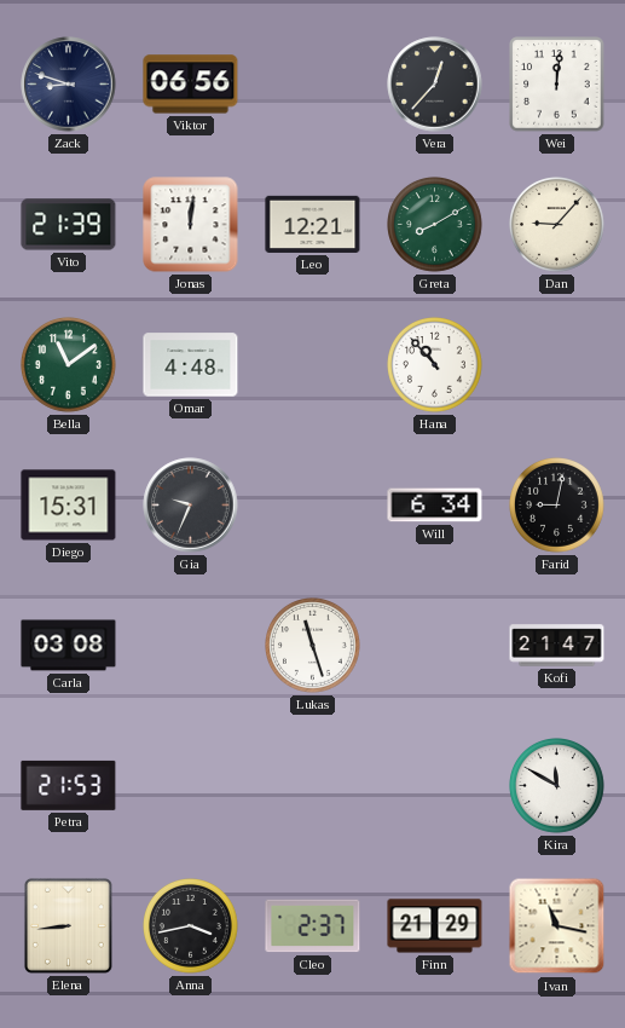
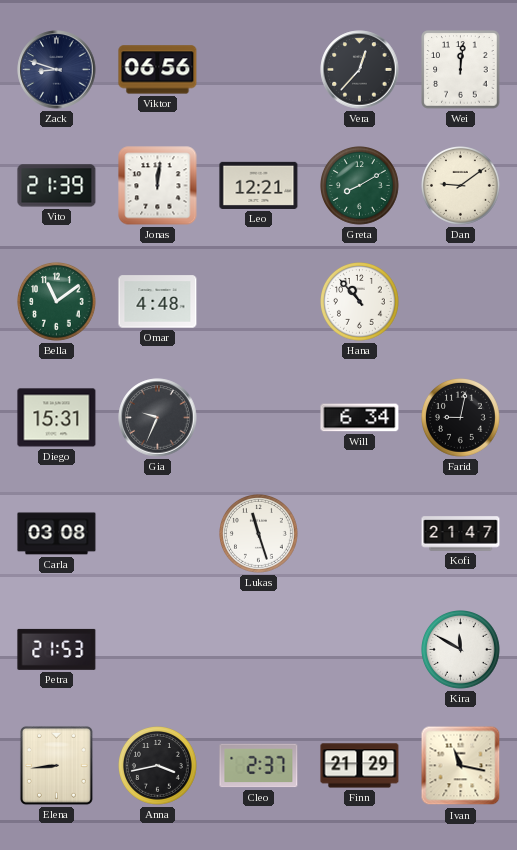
Dan: 9:07 -> 9:09 (461, 186)
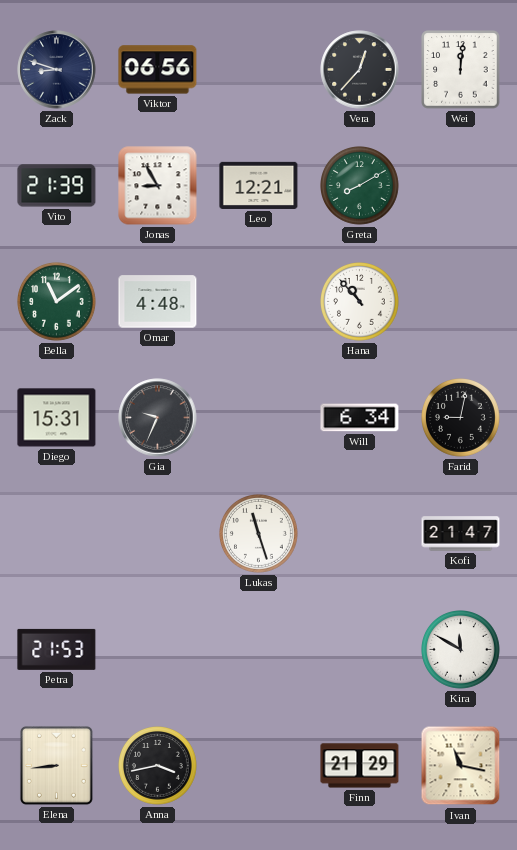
Jonas: 12:01 -> 8:55 (158, 186)
Dan: 9:09 -> none (461, 186)
Carla: 03:08 -> none (57, 534)
Cleo: 2:37 -> none (259, 766)
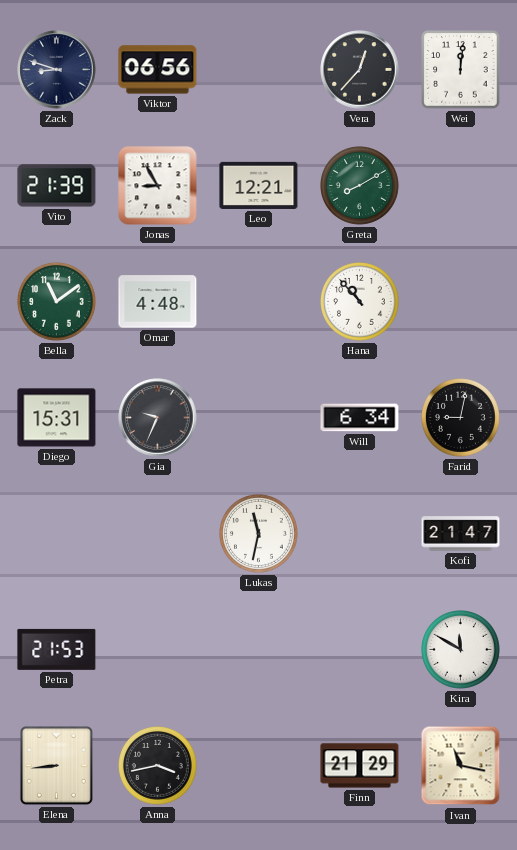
Lukas: 11:27 -> 11:32 (259, 534)
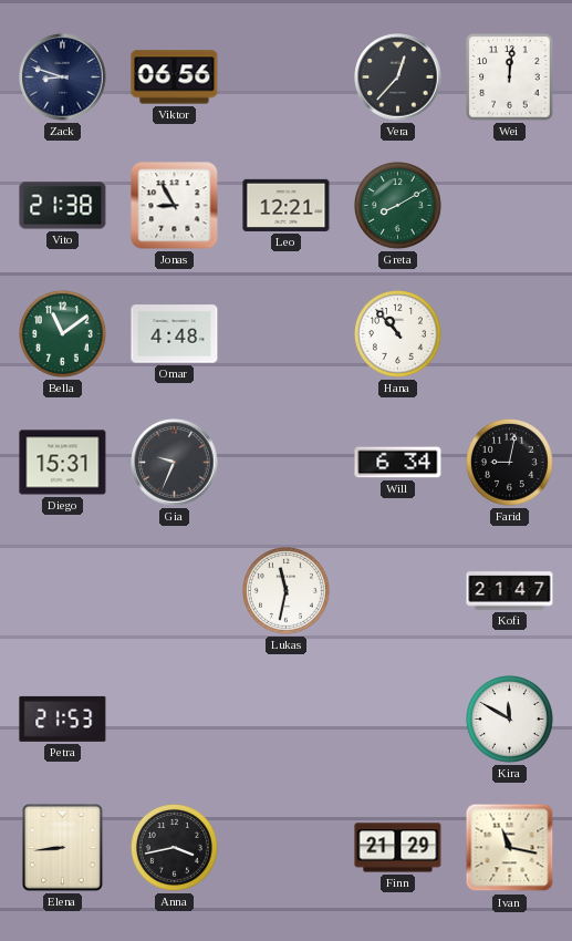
Vito: 21:39 -> 21:38 (63, 206)
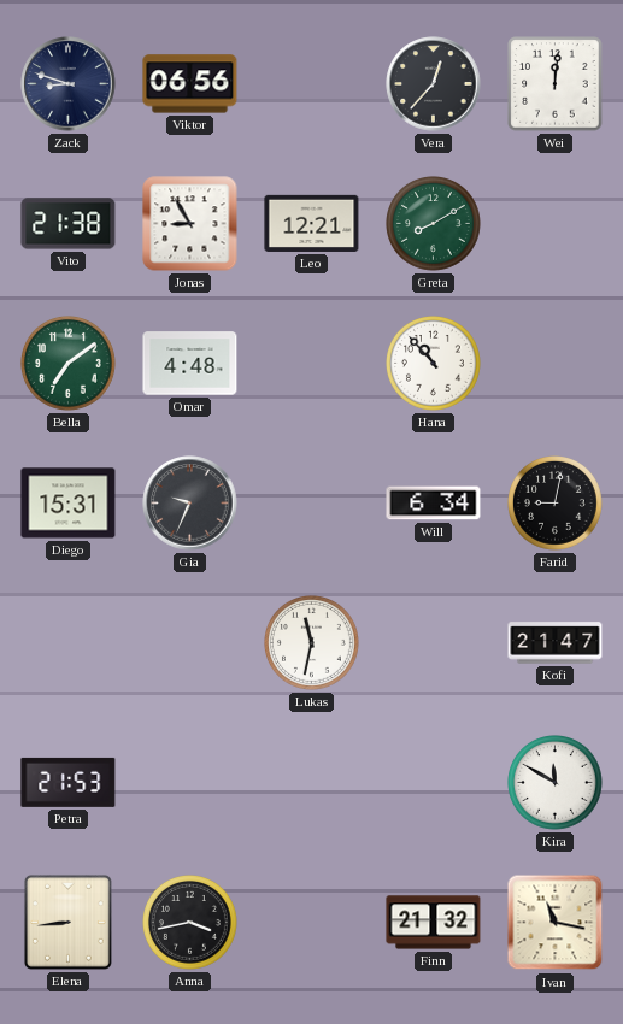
Bella: 11:09 -> 7:09 (69, 364)
Finn: 21:29 -> 21:32 (434, 923)
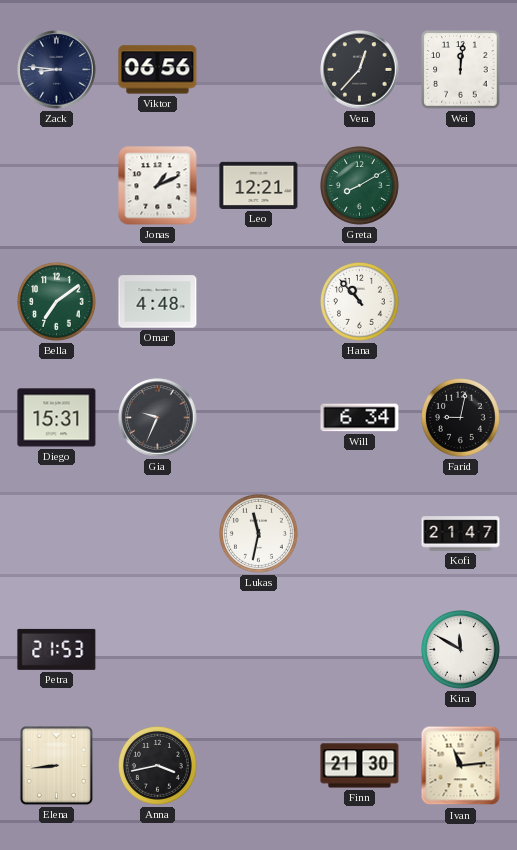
Zack: 8:48 -> 8:46 (57, 70)
Vito: 21:38 -> none (69, 224)
Jonas: 8:55 -> 1:11 (158, 186)
Finn: 21:32 -> 21:30 (360, 766)
Ivan: 11:17 -> 11:14 (461, 766)
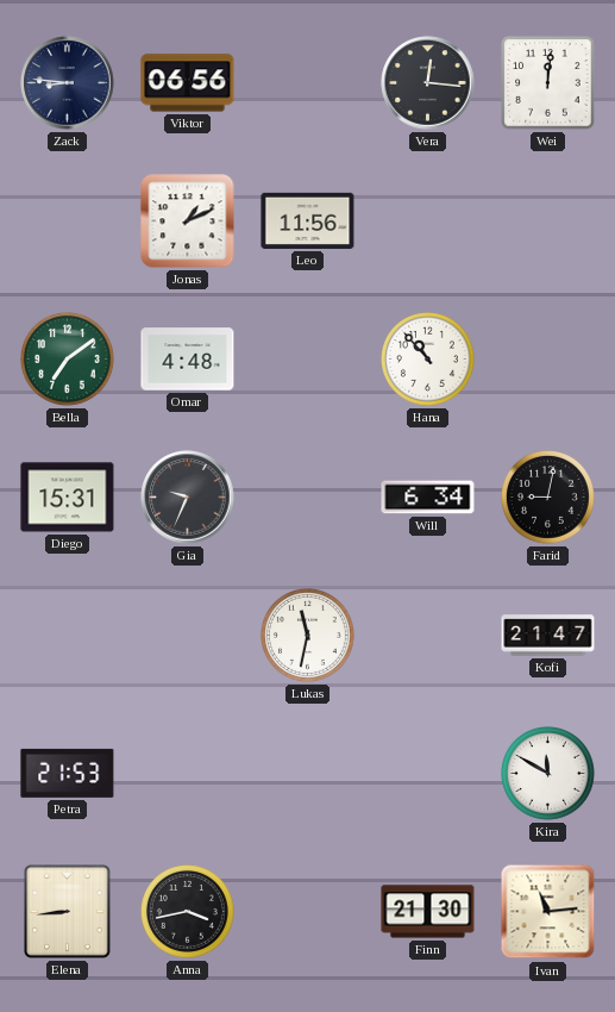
Vera: 12:37 -> 12:16 (428, 83)
Leo: 12:21 -> 11:56 (308, 220)
Greta: 8:10 -> none (360, 186)
